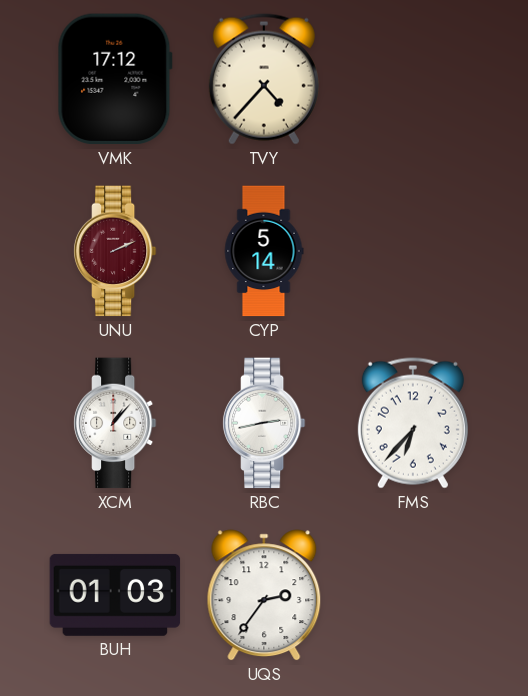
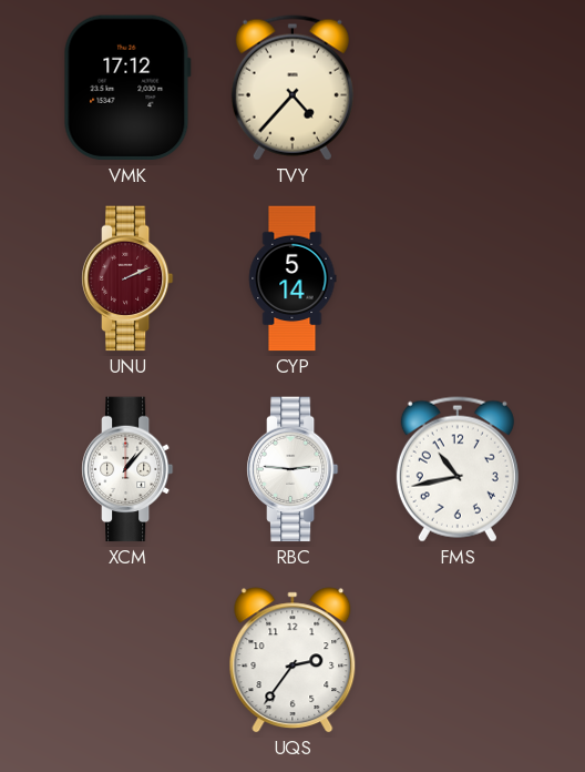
RBC: 2:43 -> 2:46 (292, 469)
FMS: 6:37 -> 10:43 (458, 469)
BUH: 01:03 -> none (115, 595)
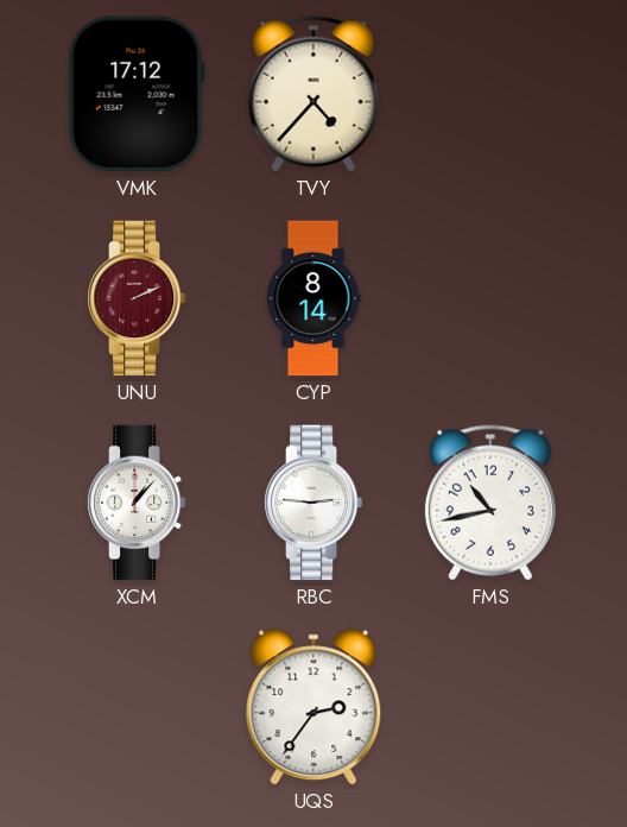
CYP: 5:14 -> 8:14 (313, 298)
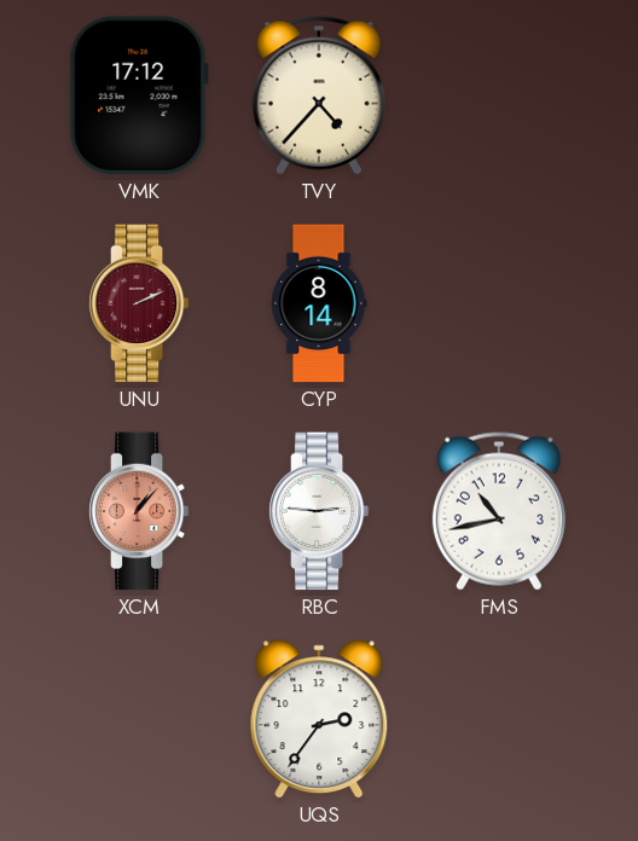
XCM dial: white -> salmon (139, 511)
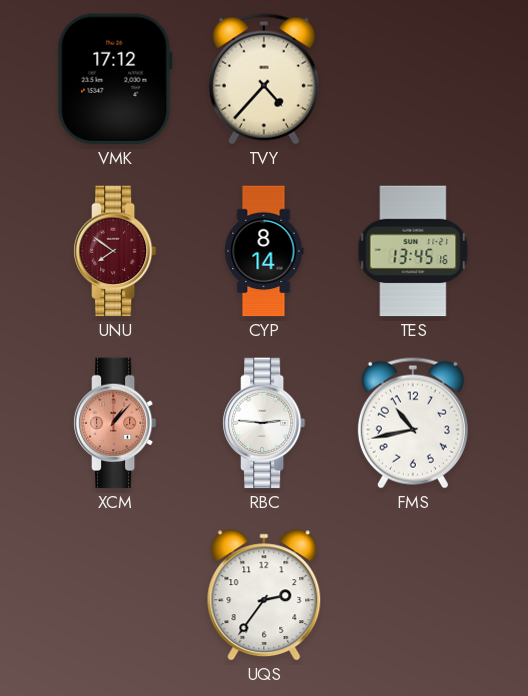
UNU: 2:11 -> 7:51 (115, 251)
TES: none -> 13:45 (413, 251)
